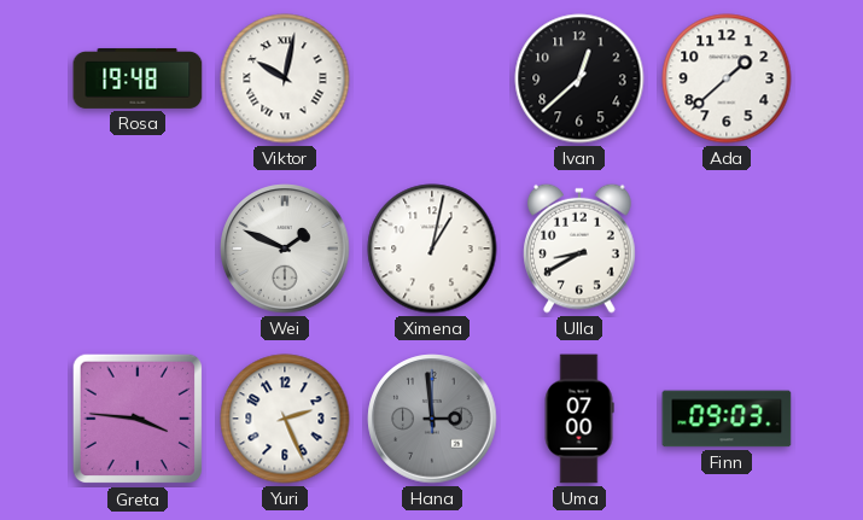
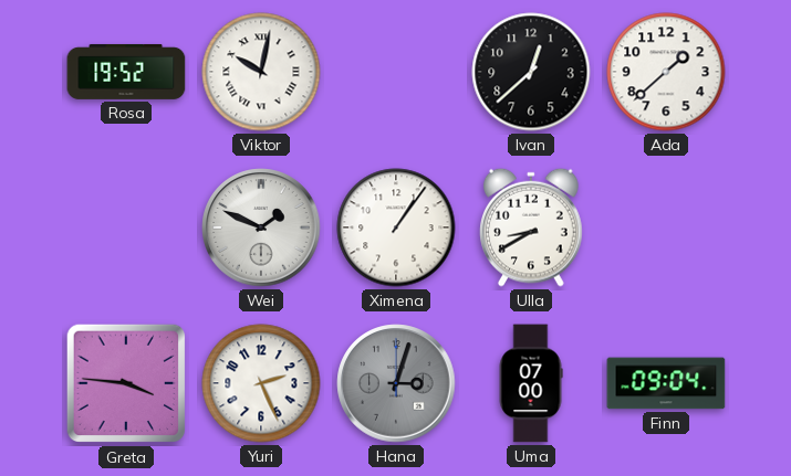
Rosa: 19:48 -> 19:52 (126, 72)
Ximena: 1:02 -> 1:06 (396, 228)
Hana: 2:59 -> 3:03 (396, 383)
Finn: 09:03 -> 09:04 (666, 383)
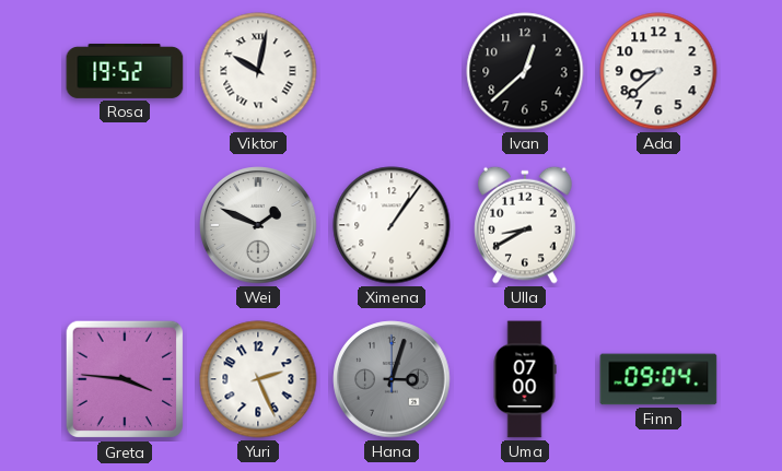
Ada: 1:38 -> 8:38 (658, 71)
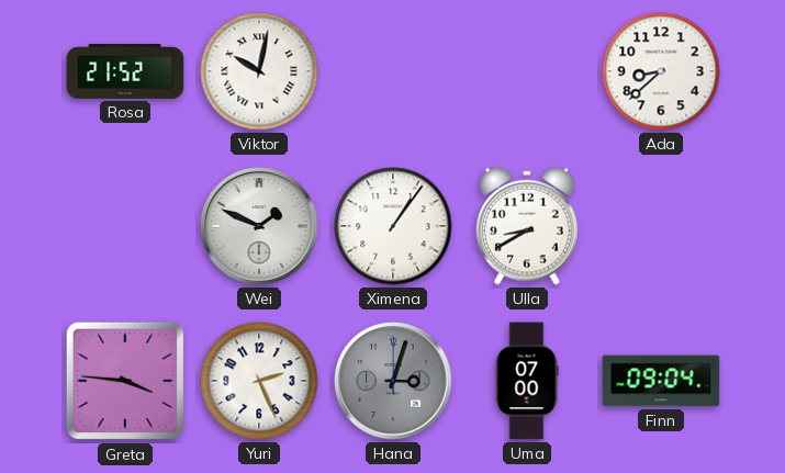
Rosa: 19:52 -> 21:52 (125, 71)
Ivan: 12:38 -> none (525, 71)
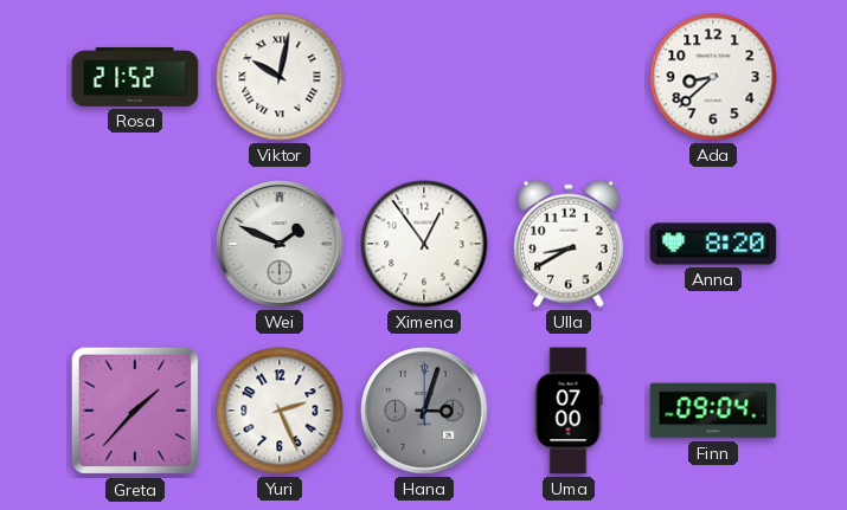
Ximena: 1:06 -> 12:54 (424, 244)
Anna: none -> 8:20 (713, 244)
Greta: 3:46 -> 1:37 (135, 411)
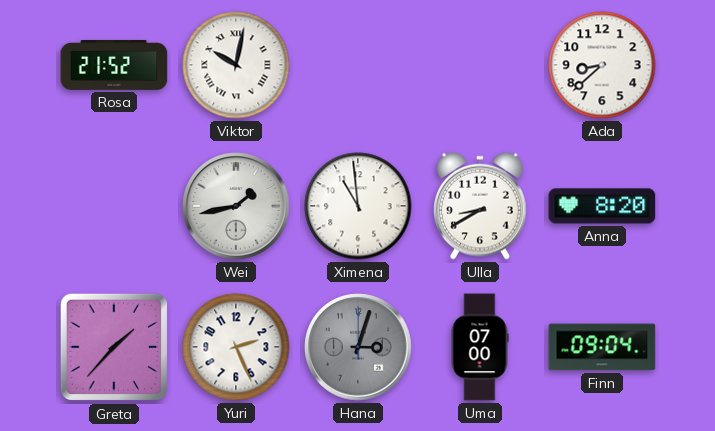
Wei: 1:49 -> 1:43 (236, 206)
Ximena: 12:54 -> 10:59 (358, 206)
